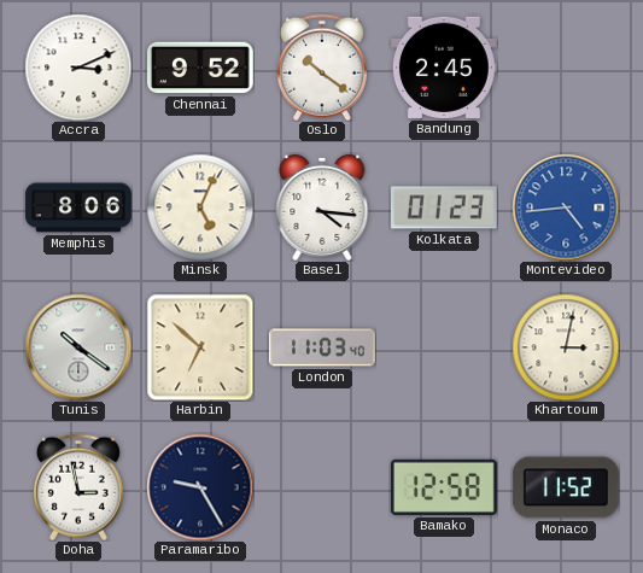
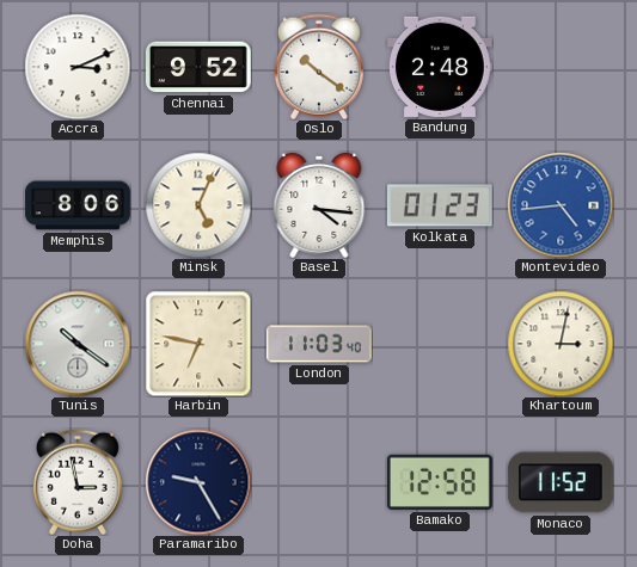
Bandung: 2:45 -> 2:48 (440, 67)
Harbin: 6:52 -> 6:47 (198, 344)
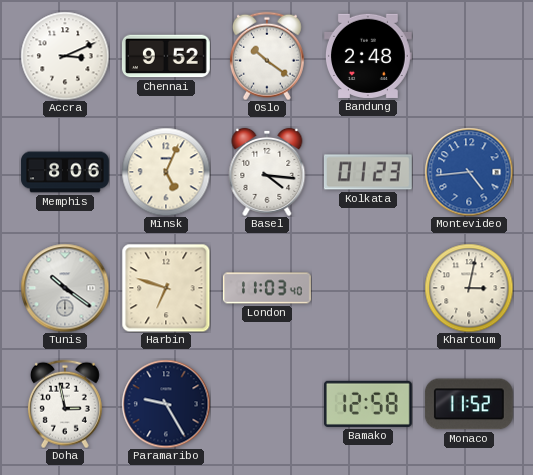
Harbin: 6:47 -> 6:48 (166, 288)
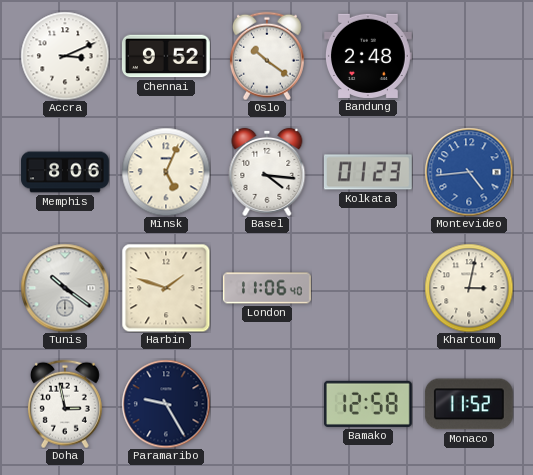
Harbin: 6:48 -> 1:48 (166, 288)
London: 11:03 -> 11:06 (268, 288)
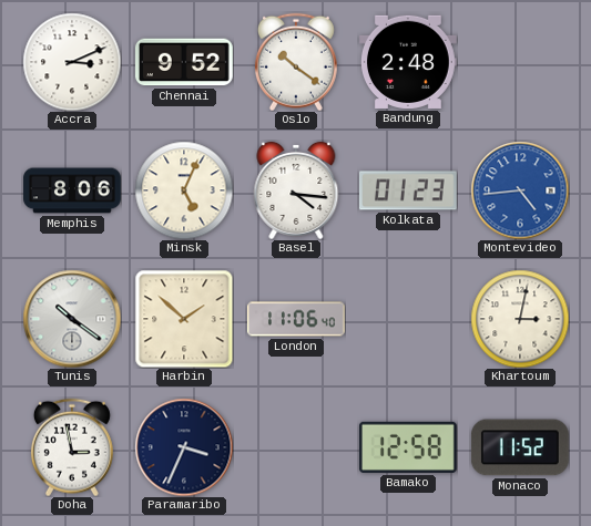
Harbin: 1:48 -> 1:52 (184, 319)
Paramaribo: 9:25 -> 3:34 (184, 447)
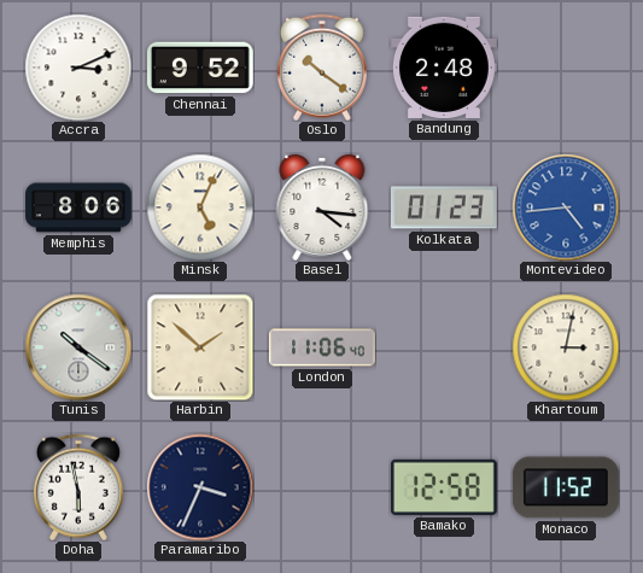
Doha: 2:58 -> 5:58 (78, 487)
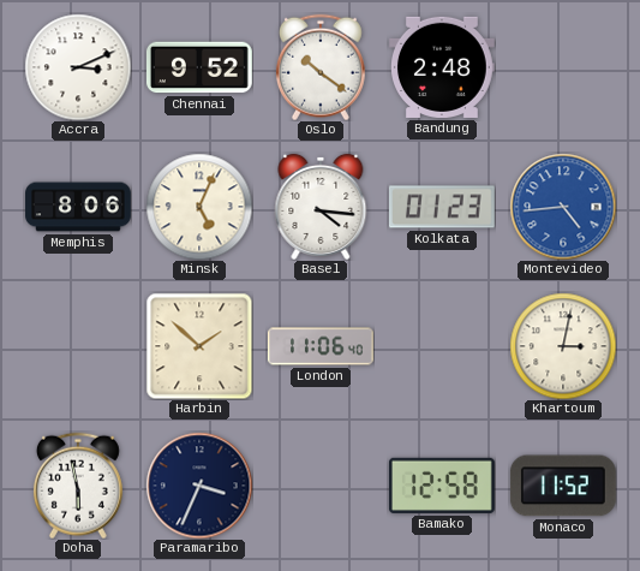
Tunis: 10:21 -> none (78, 347)
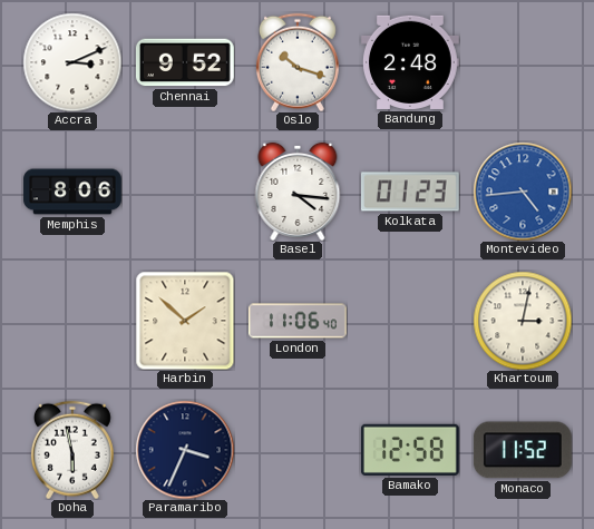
Oslo: 10:21 -> 10:18 (298, 62)
Minsk: 5:04 -> none (199, 207)
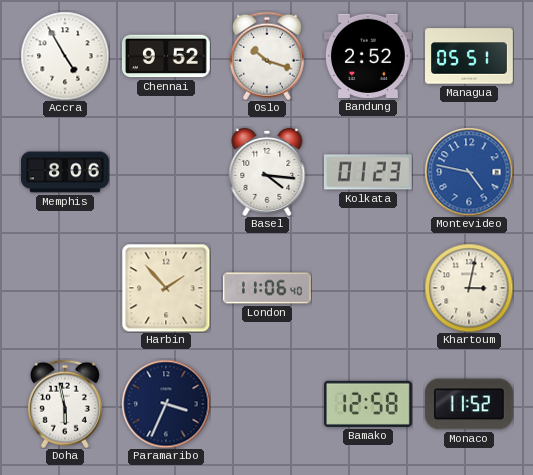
Accra: 3:11 -> 4:55 (65, 56)
Bandung: 2:48 -> 2:52 (368, 56)
Managua: none -> 05:51 (469, 56)
Montevideo: 4:44 -> 4:47 (469, 172)
Harbin: 1:52 -> 1:53 (166, 288)
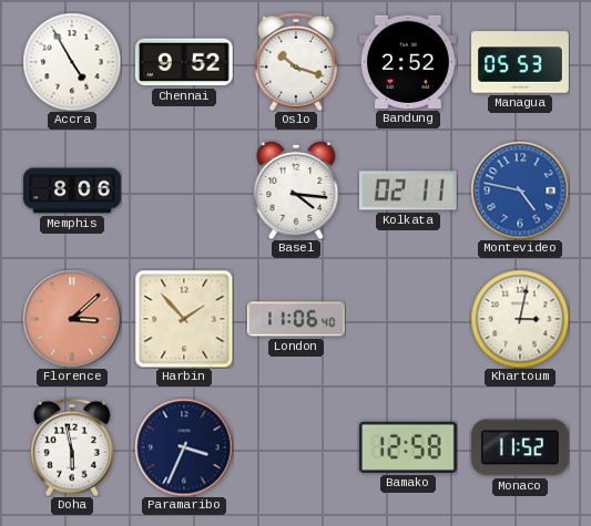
Managua: 05:51 -> 05:53 (520, 62)
Kolkata: 01:23 -> 02:11 (408, 190)
Florence: none -> 3:08 (72, 319)
